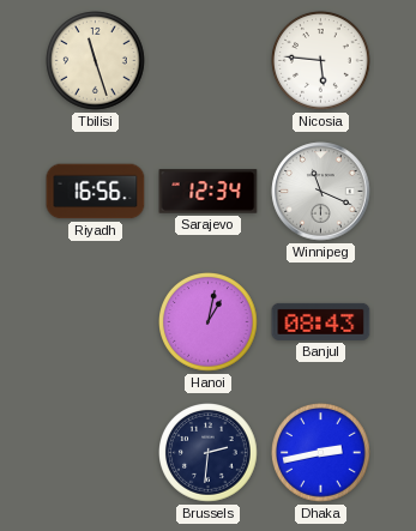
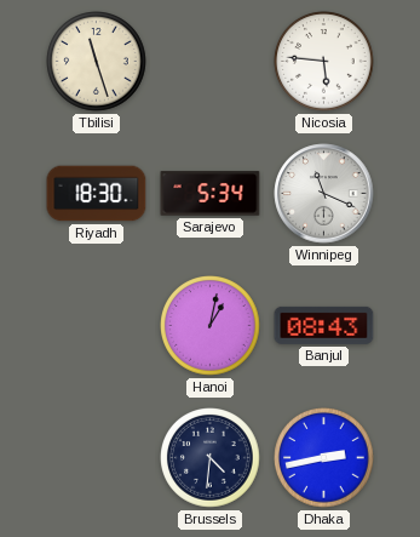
Riyadh: 16:56 -> 18:30 (97, 194)
Sarajevo: 12:34 -> 5:34 (211, 194)
Brussels: 2:31 -> 4:31 (211, 458)
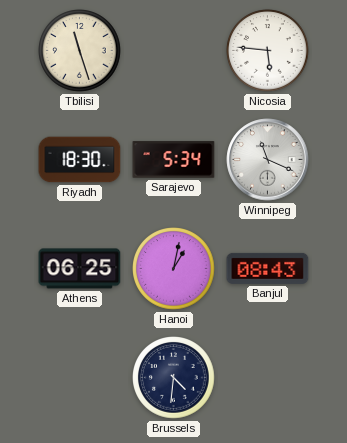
Athens: none -> 06:25 (80, 269)
Dhaka: 2:43 -> none (324, 458)
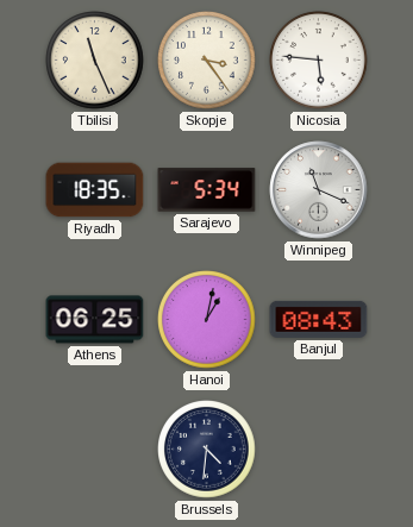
Tbilisi: 11:27 -> 11:26 (95, 61)
Skopje: none -> 3:24 (207, 61)
Riyadh: 18:30 -> 18:35 (95, 190)
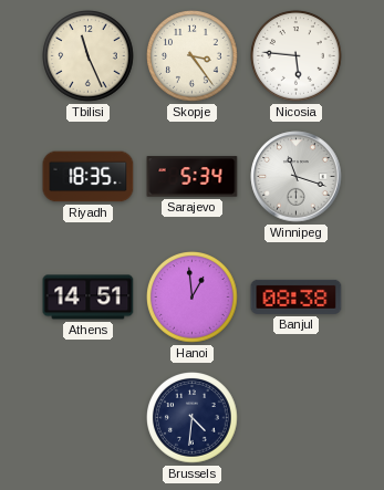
Winnipeg: 11:19 -> 11:18 (297, 177)
Athens: 06:25 -> 14:51 (89, 298)
Hanoi: 1:02 -> 12:59 (193, 298)
Banjul: 08:43 -> 08:38 (297, 296)
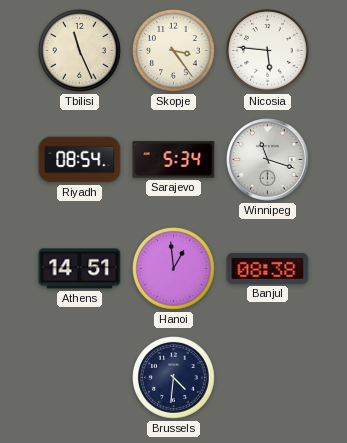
Riyadh: 18:35 -> 08:54 (80, 160)
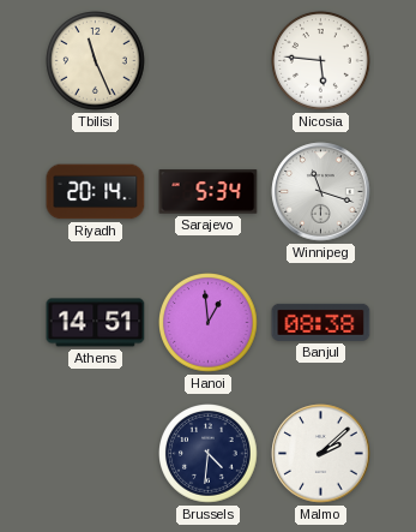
Skopje: 3:24 -> none (174, 51)
Riyadh: 08:54 -> 20:14 (96, 192)
Malmo: none -> 2:08 (321, 454)
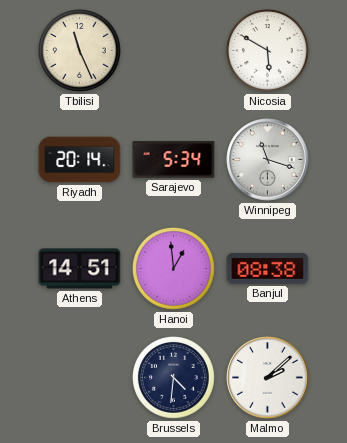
Nicosia: 5:46 -> 5:50 (268, 51)
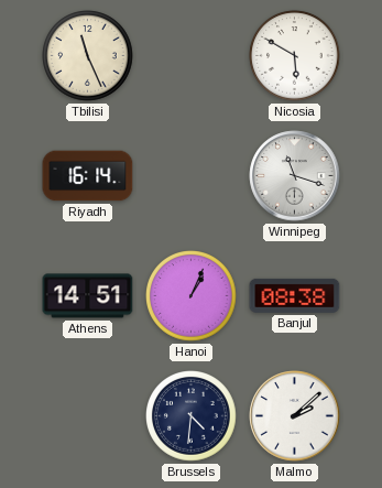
Riyadh: 20:14 -> 16:14 (88, 176)
Sarajevo: 5:34 -> none (174, 160)
Hanoi: 12:59 -> 1:04 (192, 296)
